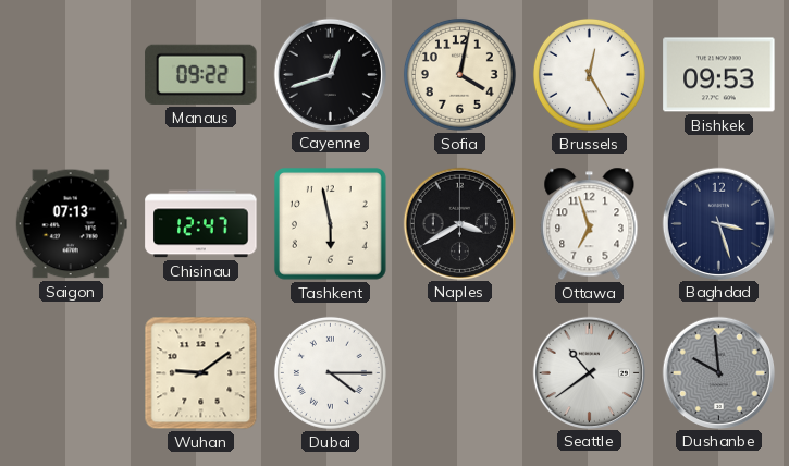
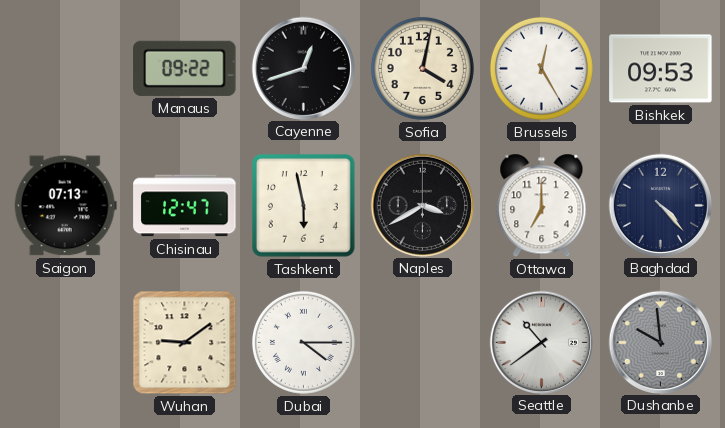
Ottawa: 6:57 -> 7:00 (542, 206)
Baghdad: 3:27 -> 4:23 (660, 205)
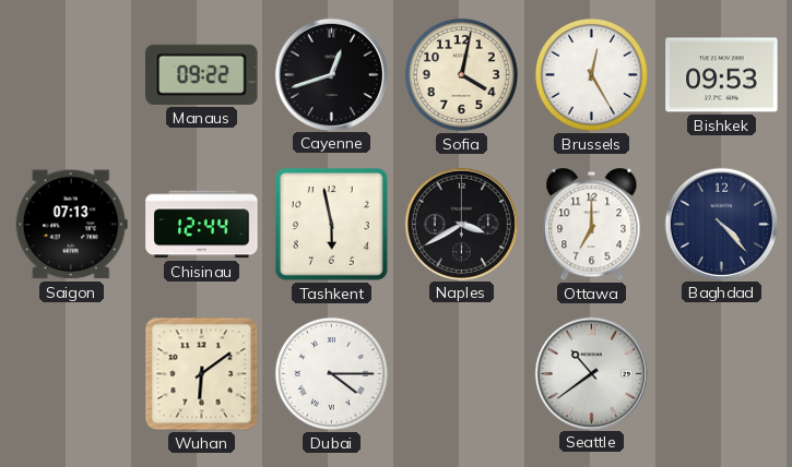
Chisinau: 12:47 -> 12:44 (202, 225)
Wuhan: 9:09 -> 6:09 (202, 374)
Dushanbe: 9:59 -> none (660, 342)
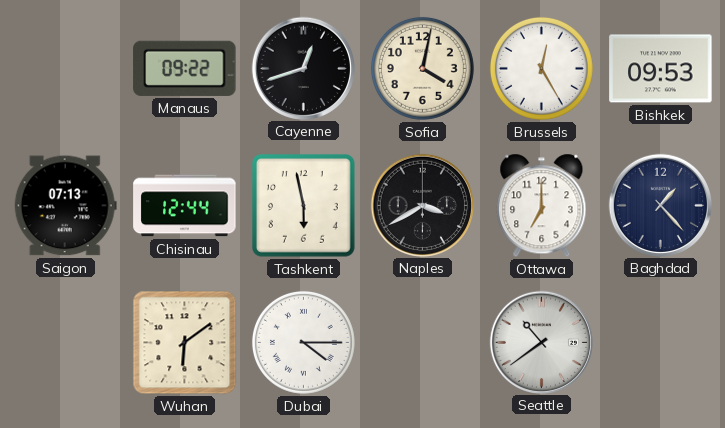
Baghdad: 4:23 -> 1:23 (660, 205)
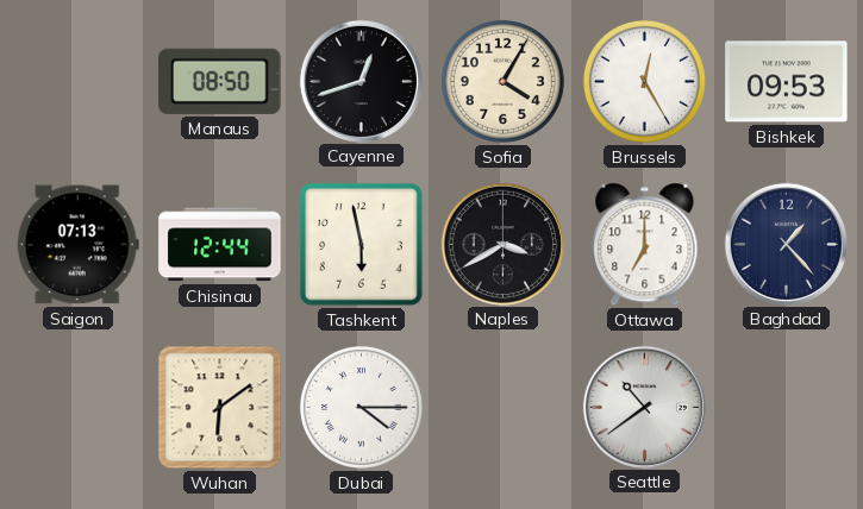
Manaus: 09:22 -> 08:50 (220, 81)
Sofia: 4:02 -> 4:05 (502, 81)
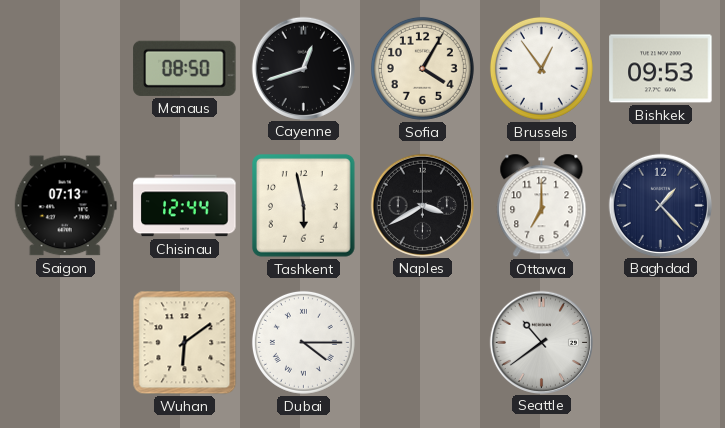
Brussels: 12:25 -> 12:54 (541, 68)
